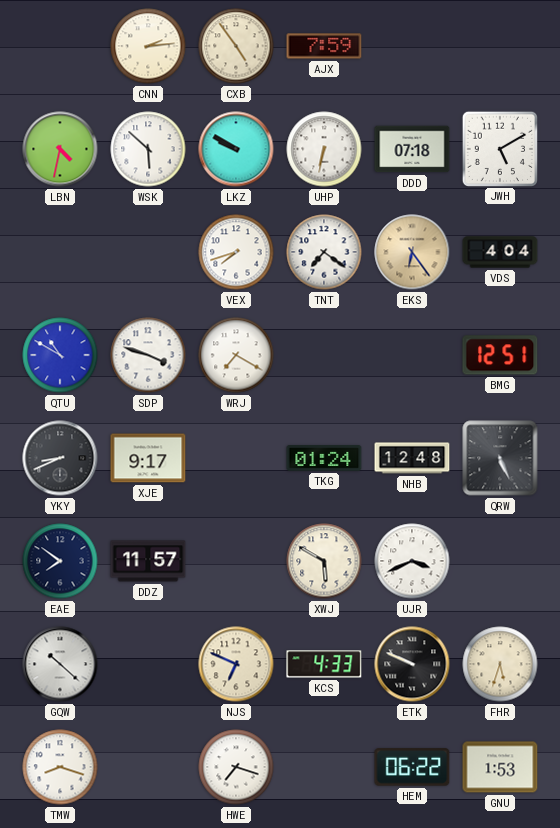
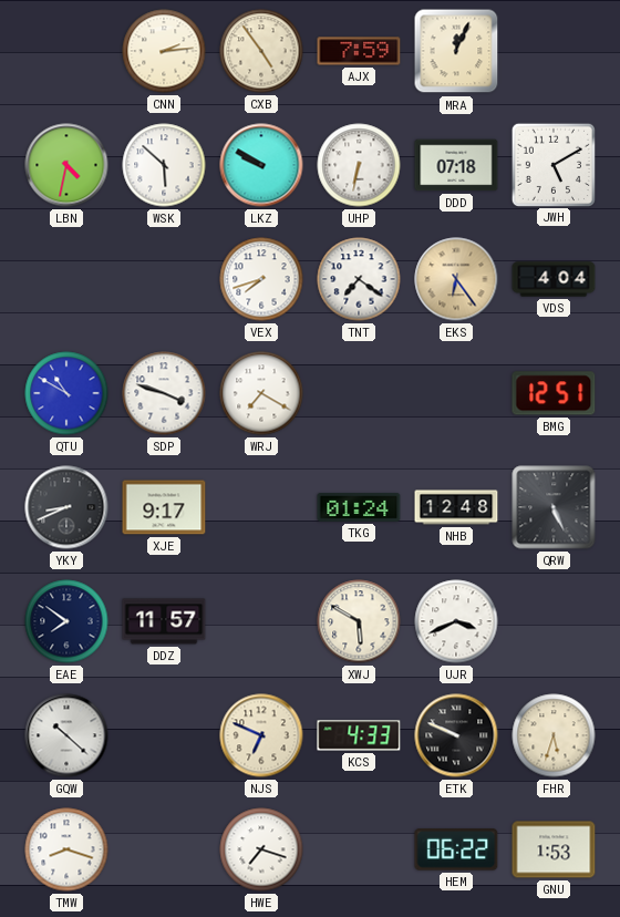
MRA: none -> 12:04 (456, 51)
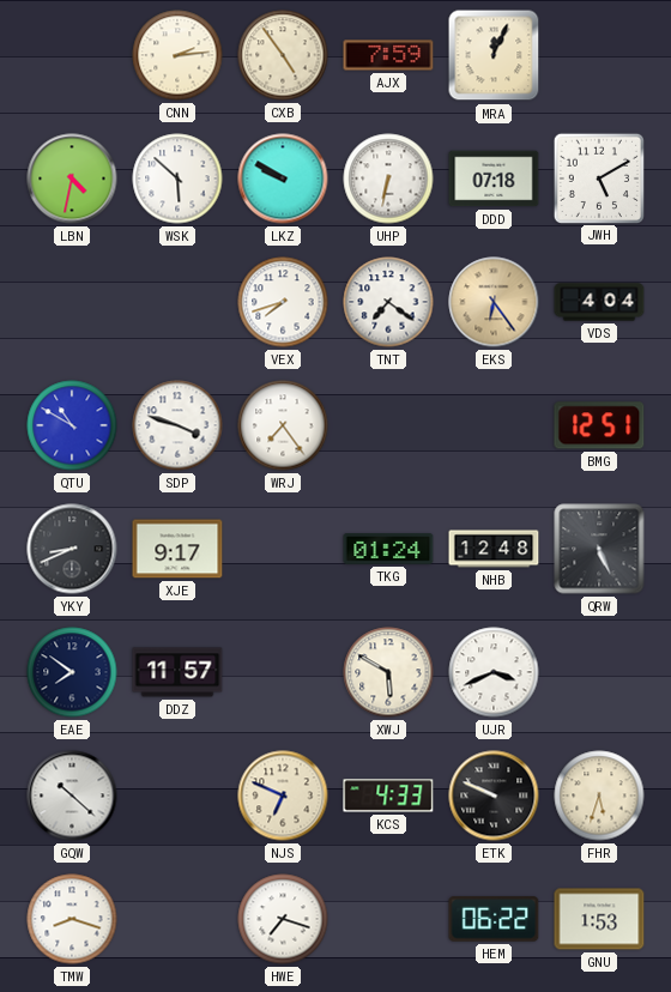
WRJ: 7:20 -> 7:24 (283, 425)
